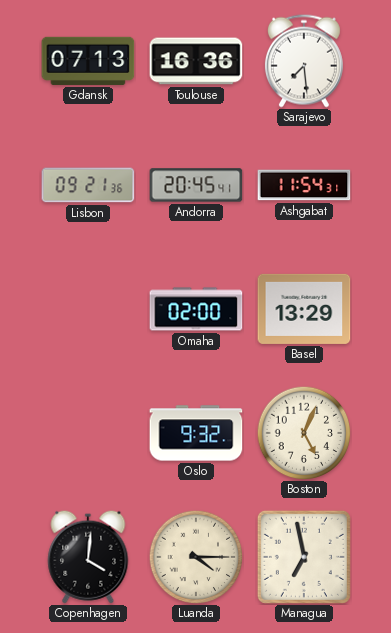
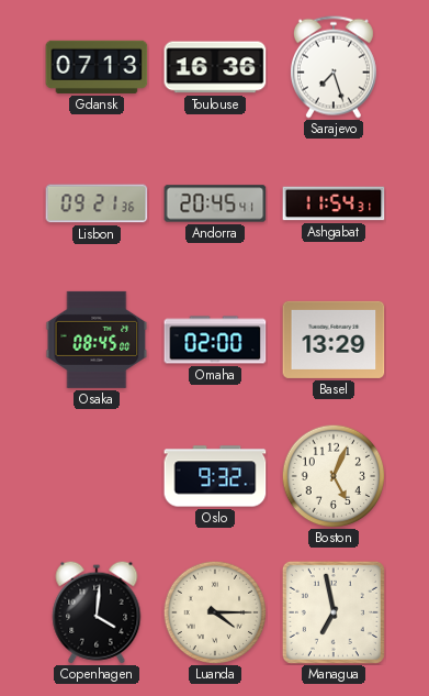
Sarajevo: 7:29 -> 7:27 (334, 67)
Osaka: none -> 08:45 (97, 340)
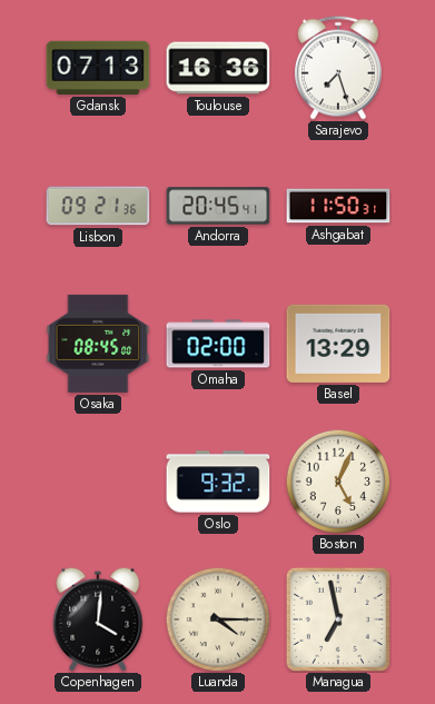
Ashgabat: 11:54 -> 11:50 (338, 206)
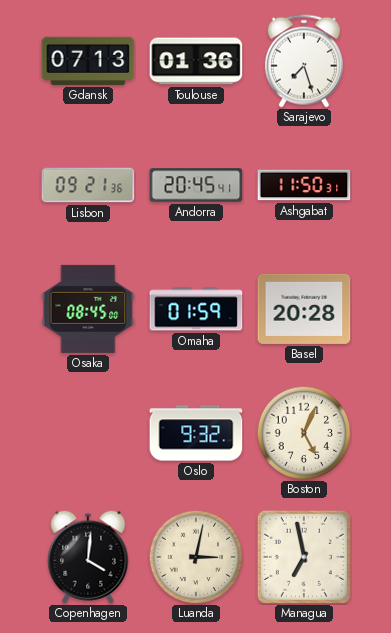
Toulouse: 16:36 -> 01:36 (196, 61)
Omaha: 02:00 -> 01:59 (196, 309)
Basel: 13:29 -> 20:28 (304, 309)
Luanda: 4:15 -> 3:02 (196, 557)
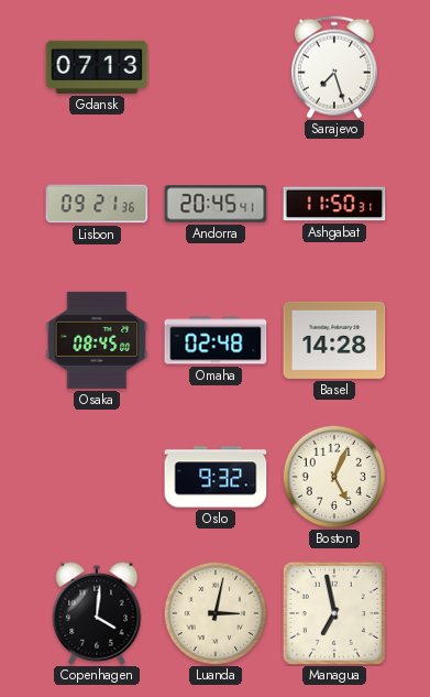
Toulouse: 01:36 -> none (196, 61)
Omaha: 01:59 -> 02:48 (216, 340)
Basel: 20:28 -> 14:28 (334, 340)
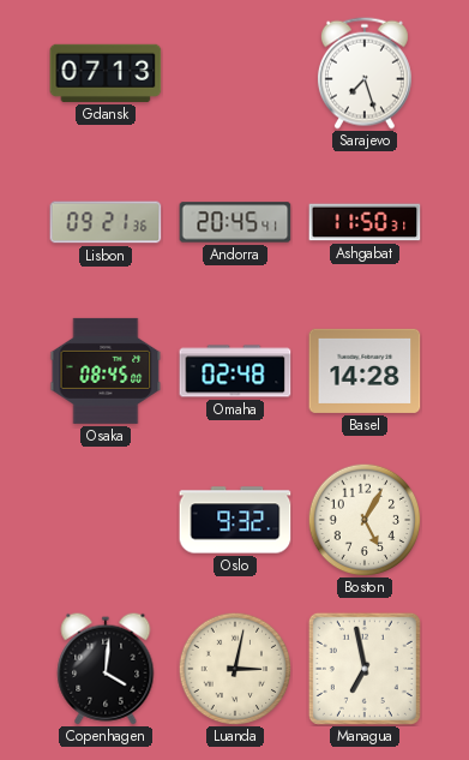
Boston: 5:04 -> 5:05 (365, 520)
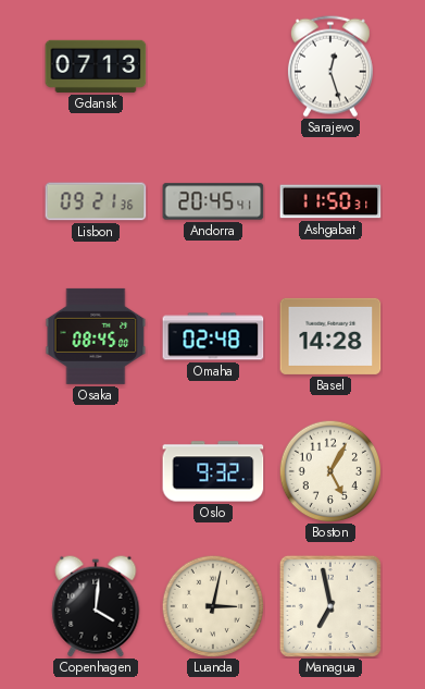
Sarajevo: 7:27 -> 12:27 (330, 66)
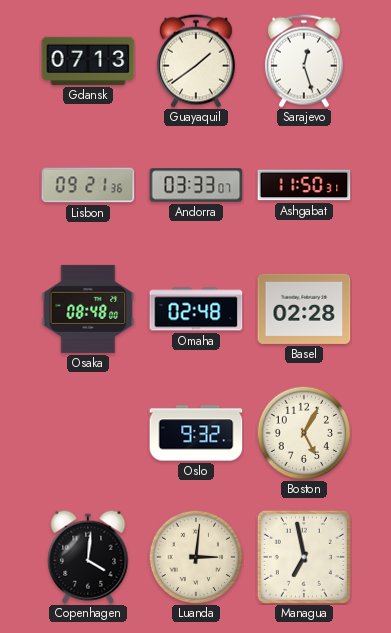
Guayaquil: none -> 1:39 (196, 61)
Andorra: 20:45 -> 03:33 (196, 185)
Osaka: 08:45 -> 08:48 (88, 309)
Basel: 14:28 -> 02:28 (304, 309)
Luanda: 3:02 -> 3:01 (196, 557)
